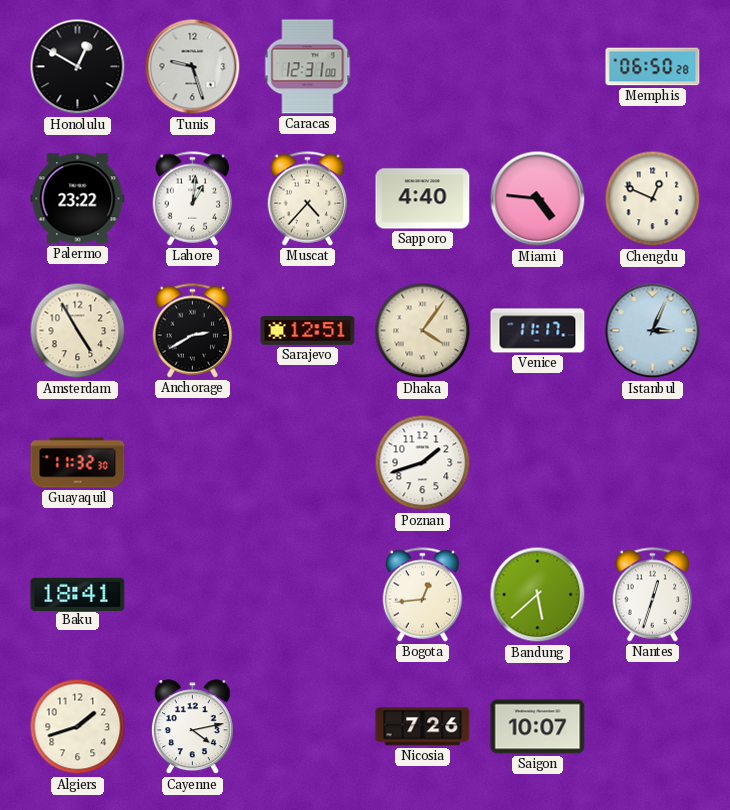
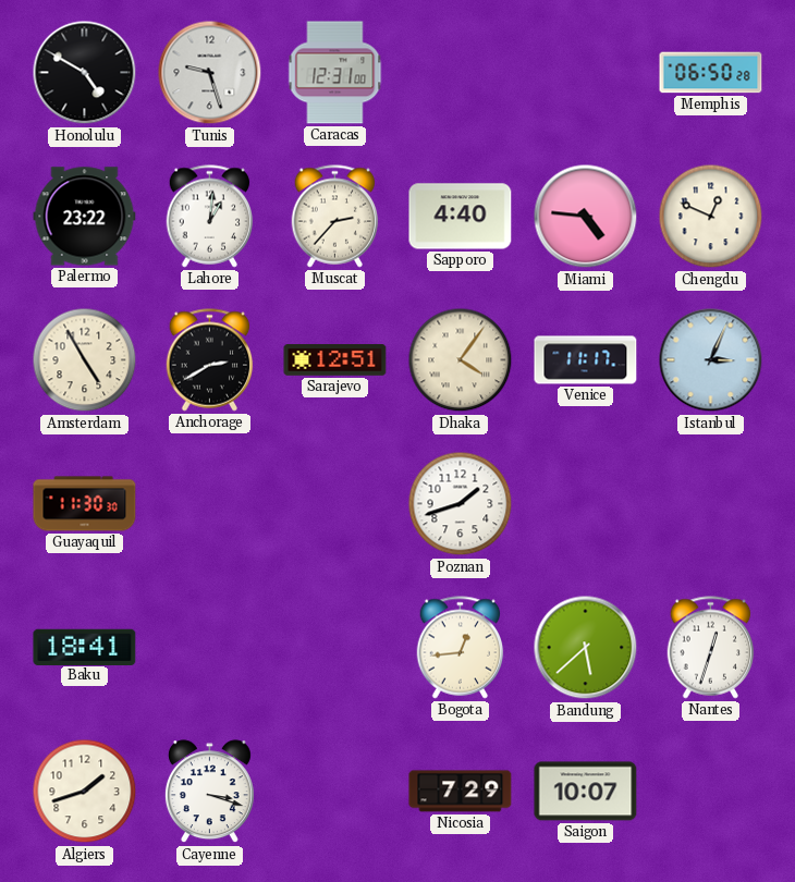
Honolulu: 12:50 -> 4:50 (85, 73)
Muscat: 4:37 -> 2:37 (335, 217)
Guayaquil: 11:32 -> 11:30 (85, 504)
Cayenne: 4:13 -> 3:18 (209, 792)
Nicosia: 7:26 -> 7:29 (461, 792)
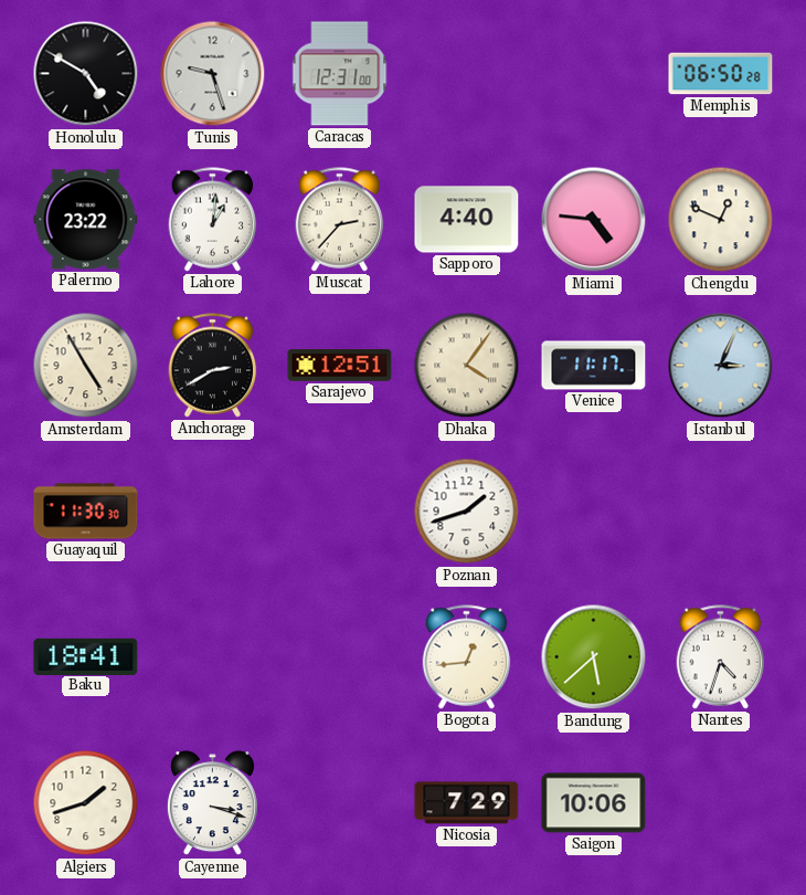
Nantes: 12:33 -> 4:33 (721, 657)
Saigon: 10:07 -> 10:06 (594, 803)
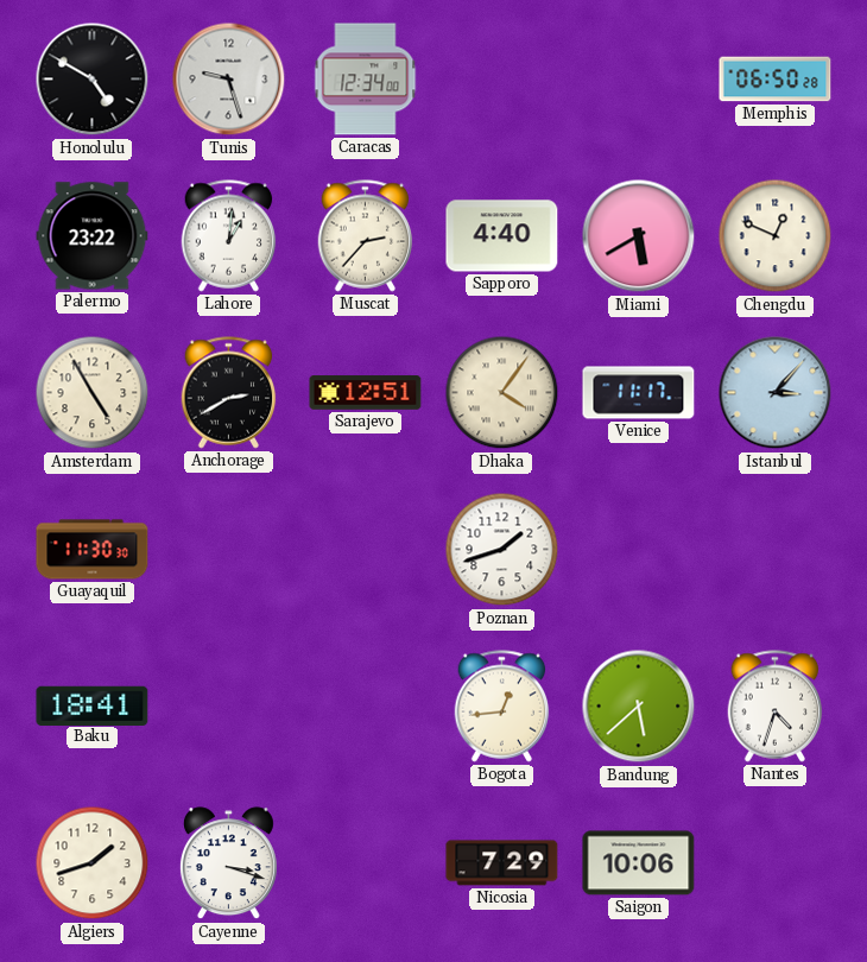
Caracas: 12:31 -> 12:34 (366, 80)
Miami: 4:46 -> 5:40 (639, 236)
Istanbul: 3:04 -> 3:07 (776, 393)
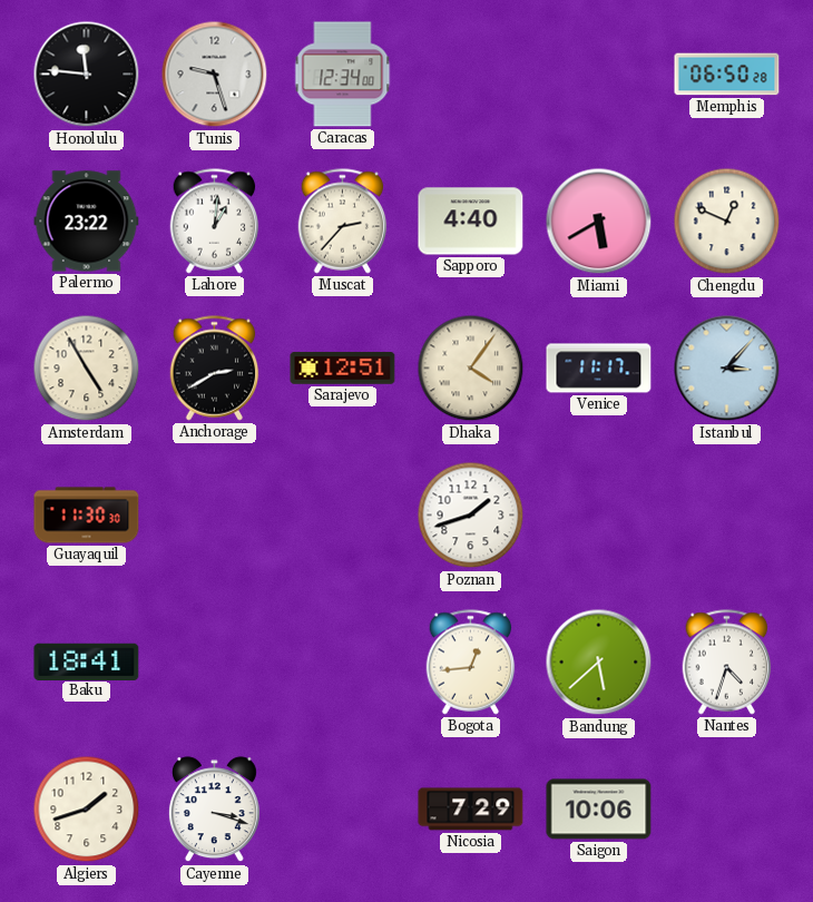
Honolulu: 4:50 -> 11:46 (87, 75)
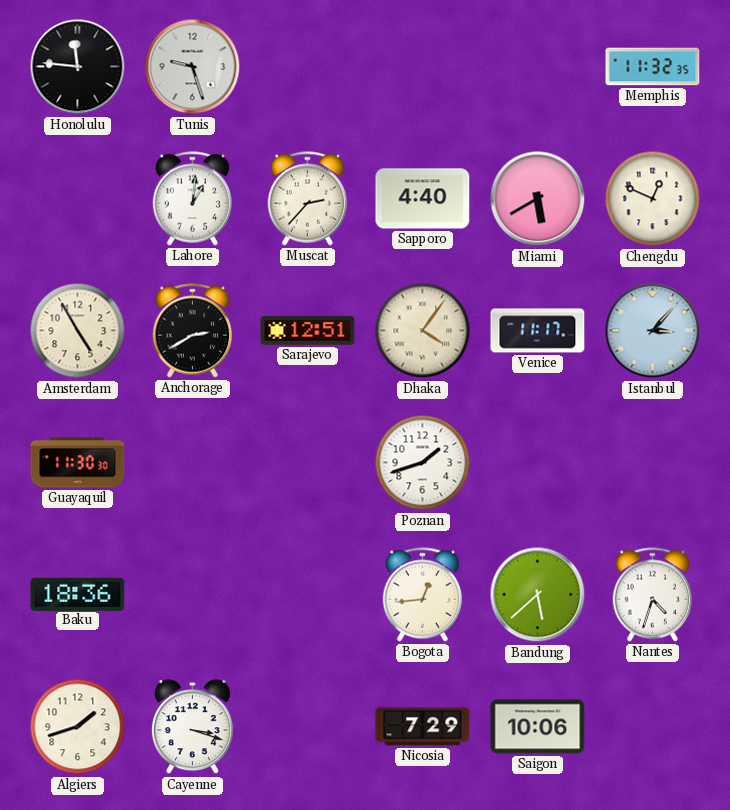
Caracas: 12:34 -> none (343, 75)
Memphis: 06:50 -> 11:32 (653, 67)
Palermo: 23:22 -> none (87, 222)
Baku: 18:41 -> 18:36 (78, 594)
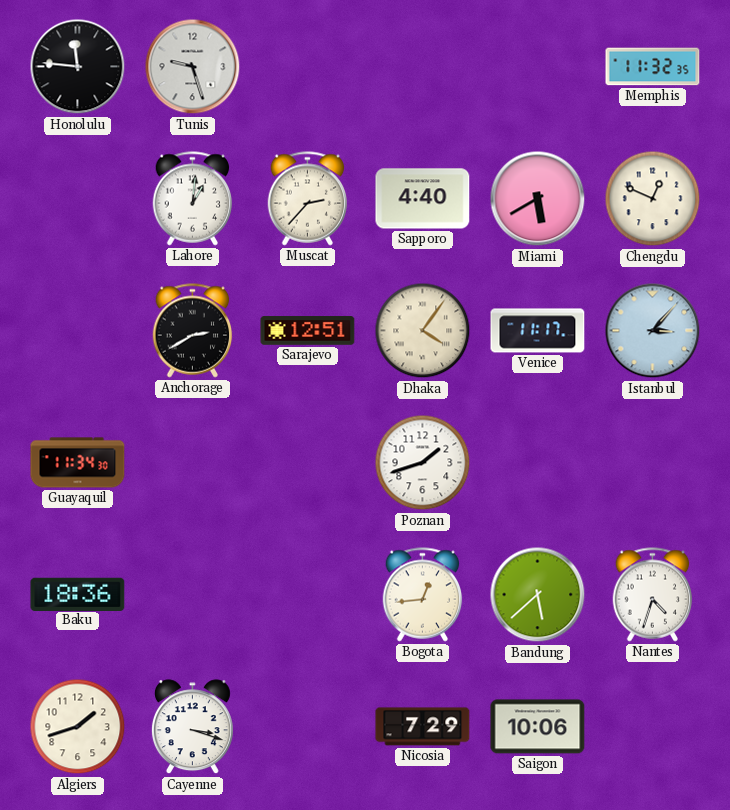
Amsterdam: 4:55 -> none (78, 331)
Guayaquil: 11:30 -> 11:34 (78, 463)
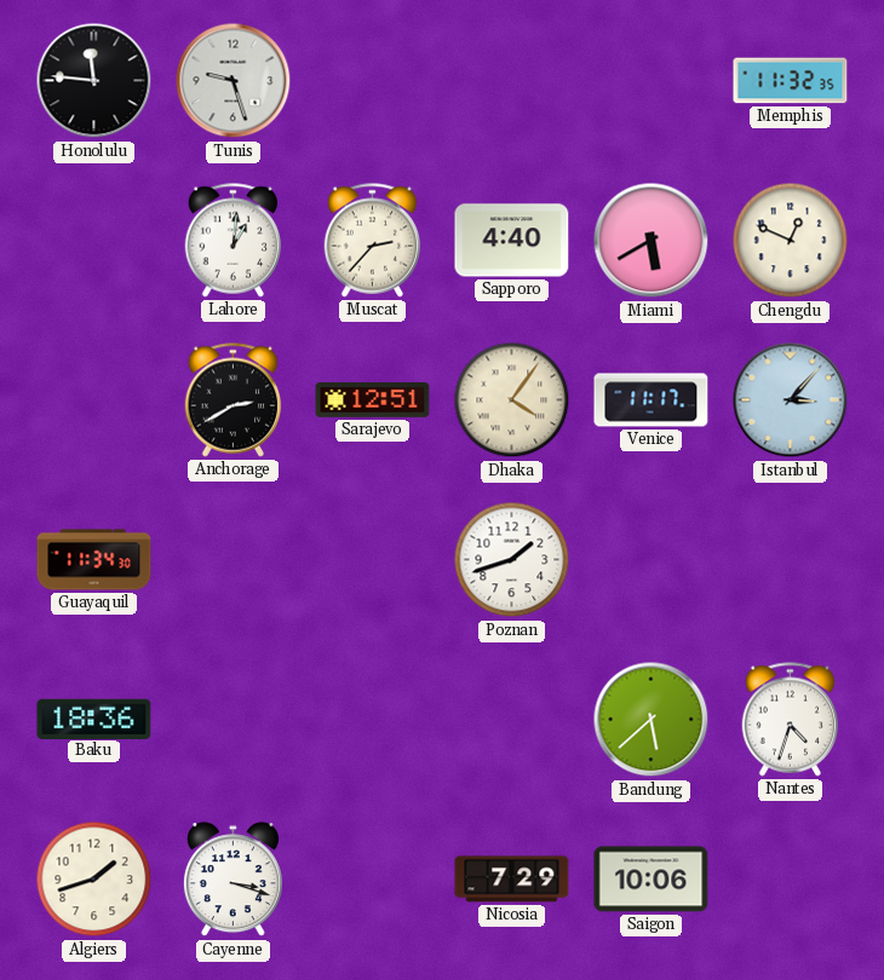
Bogota: 12:44 -> none (423, 595)
